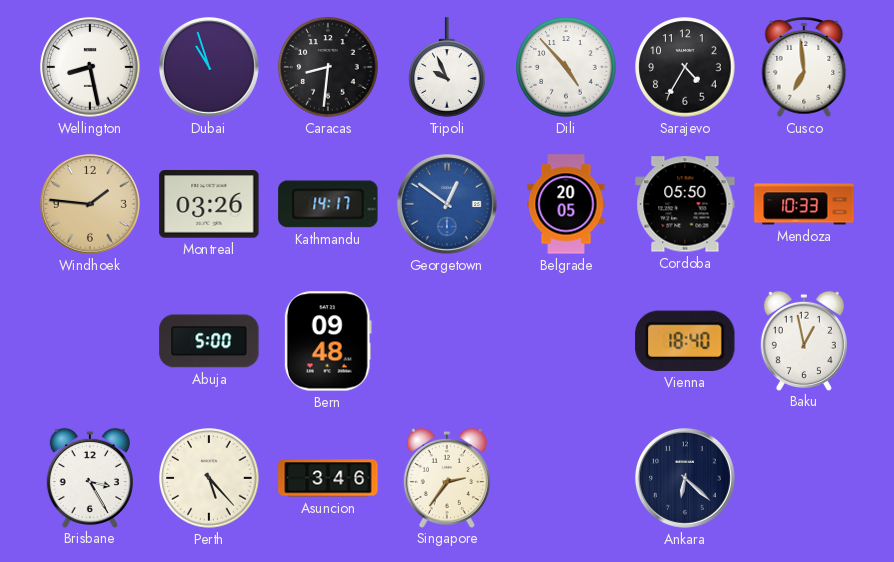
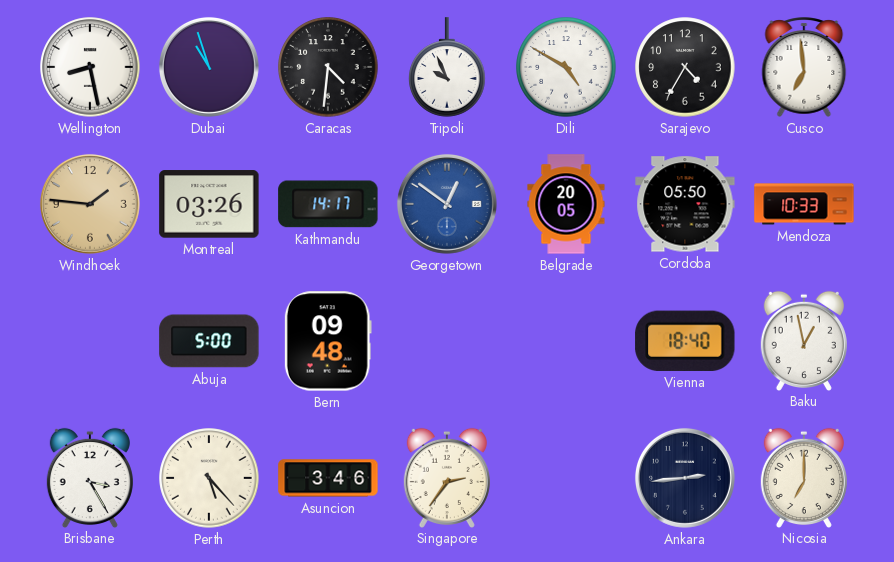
Caracas: 8:31 -> 4:31 (328, 67)
Dili: 4:53 -> 4:50 (566, 67)
Ankara: 6:22 -> 2:44 (685, 478)
Nicosia: none -> 7:00 (804, 477)
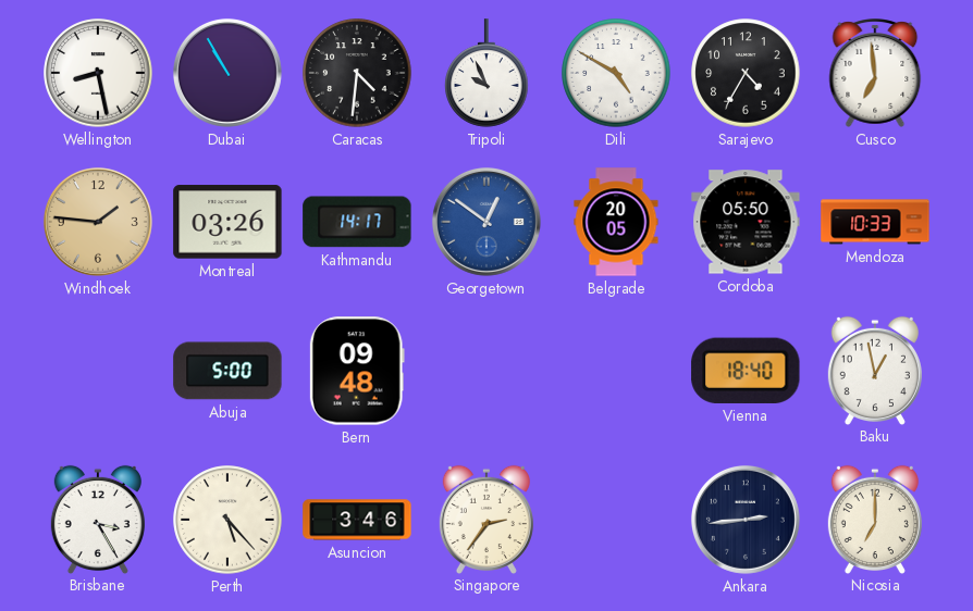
Dubai: 10:57 -> 10:55 (227, 73)
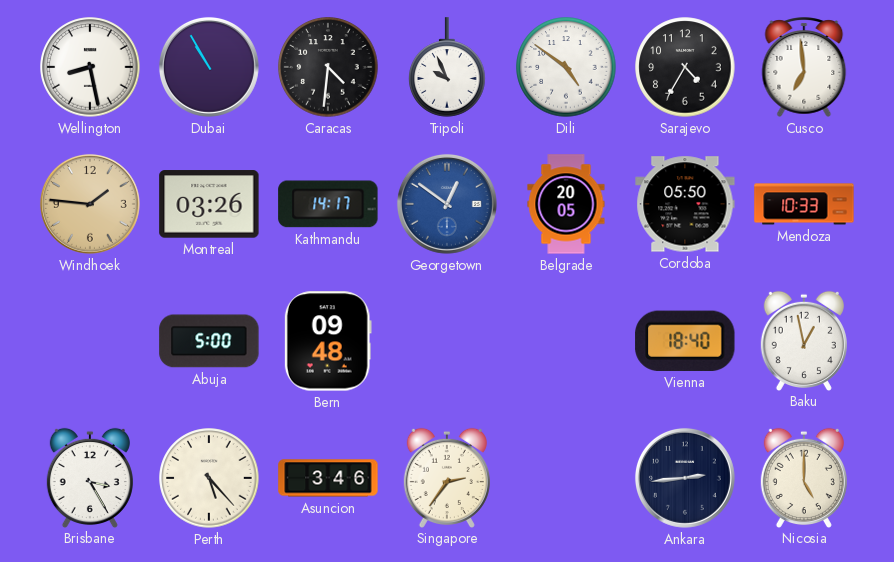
Dili: 4:50 -> 4:51 (566, 67)
Nicosia: 7:00 -> 5:00 (804, 477)
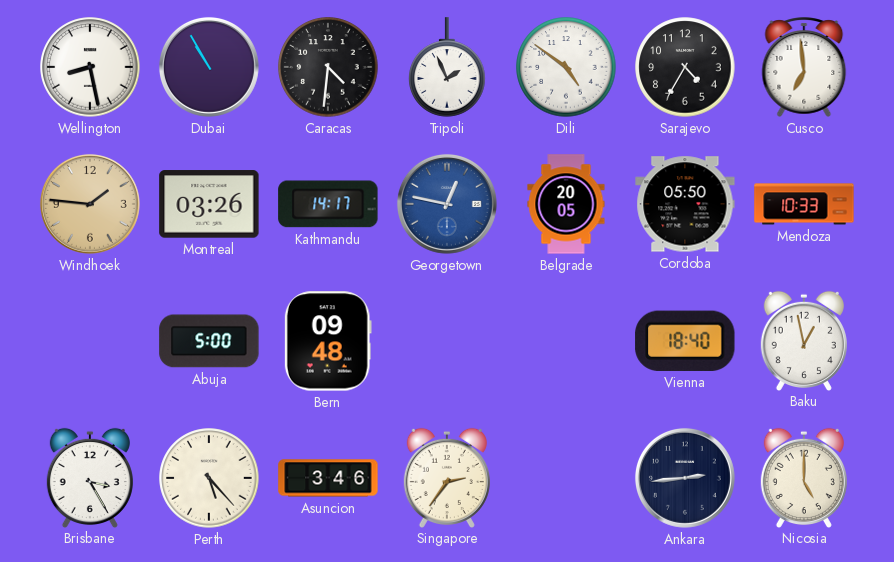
Tripoli: 9:56 -> 1:56 (447, 67)
Georgetown: 12:51 -> 12:47 (447, 204)
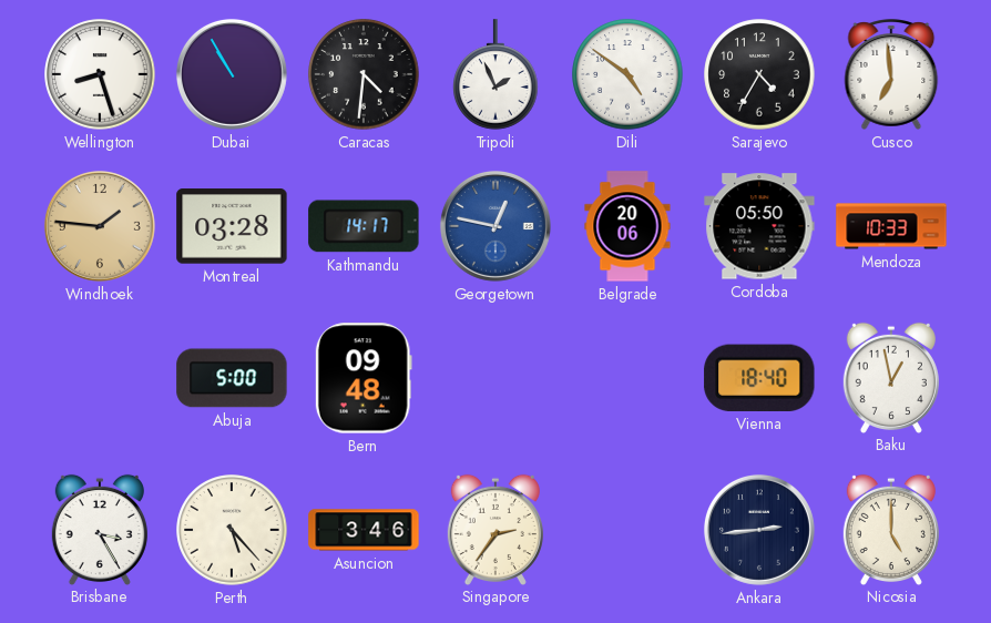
Wellington: 8:28 -> 8:27 (100, 74)
Montreal: 03:26 -> 03:28 (232, 226)
Belgrade: 20:05 -> 20:06 (627, 226)
